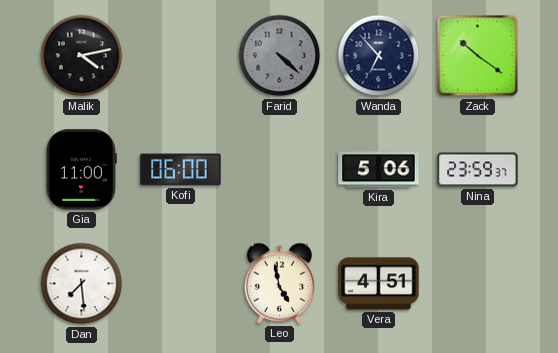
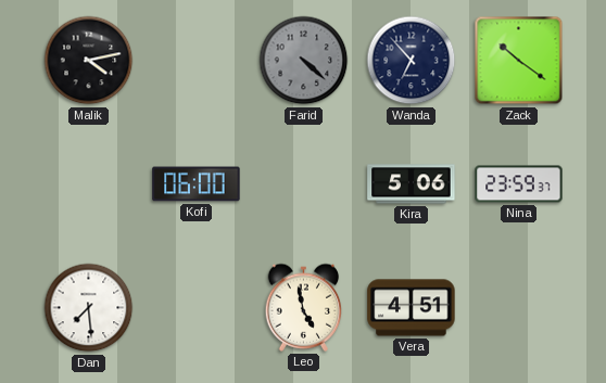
Gia: 11:00 -> none (81, 170)
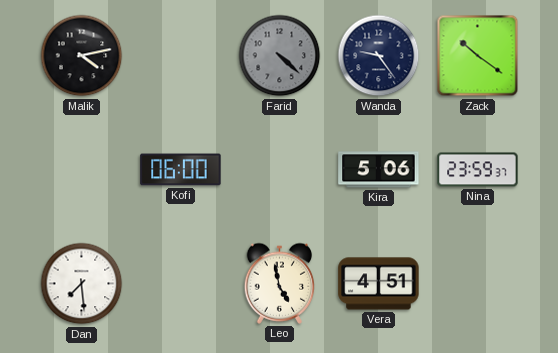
Wanda: 6:53 -> 9:24 (379, 56)
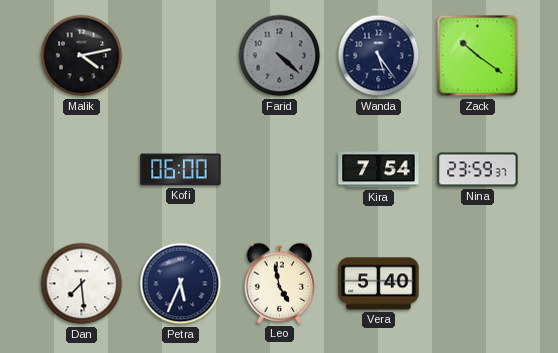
Wanda: 9:24 -> 5:24 (379, 56)
Kira: 5:06 -> 7:54 (379, 170)
Petra: none -> 5:34 (181, 284)
Vera: 4:51 -> 5:40 (379, 284)
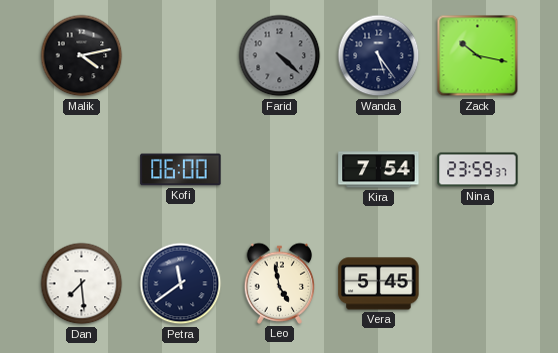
Zack: 10:21 -> 10:17 (478, 56)
Petra: 5:34 -> 11:39 (181, 284)
Vera: 5:40 -> 5:45 (379, 284)
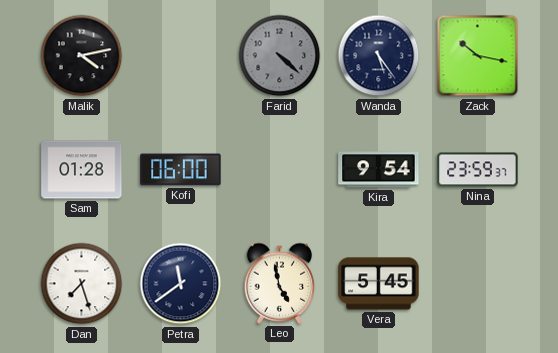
Sam: none -> 01:28 (82, 170)
Kira: 7:54 -> 9:54 (379, 170)
Dan: 7:29 -> 7:27 (82, 284)
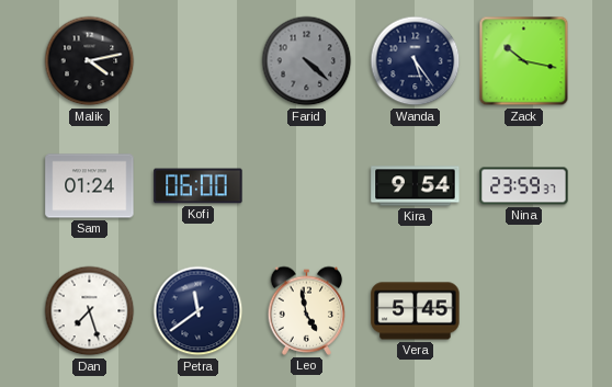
Sam: 01:28 -> 01:24 (90, 186)
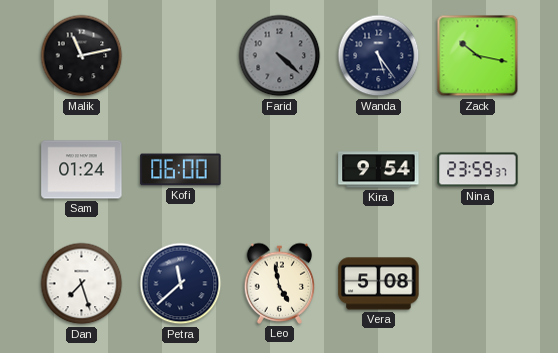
Malik: 4:13 -> 11:13 (82, 56)
Petra: 11:39 -> 11:38 (181, 284)
Vera: 5:45 -> 5:08 (379, 284)
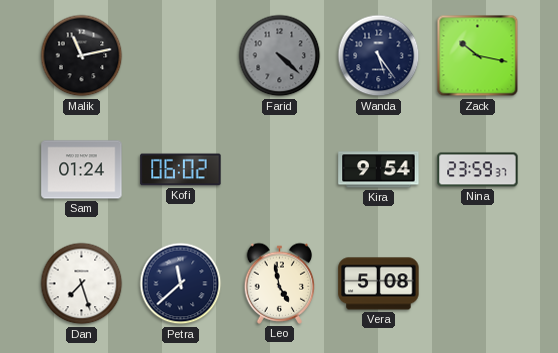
Kofi: 06:00 -> 06:02 (181, 170)
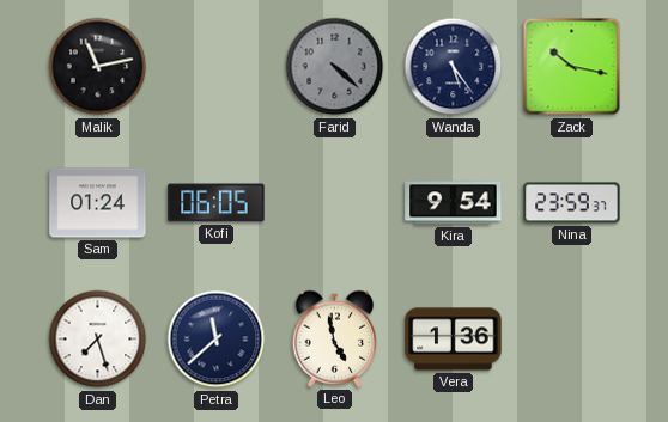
Kofi: 06:02 -> 06:05 (217, 203)
Vera: 5:08 -> 1:36 (454, 340)
